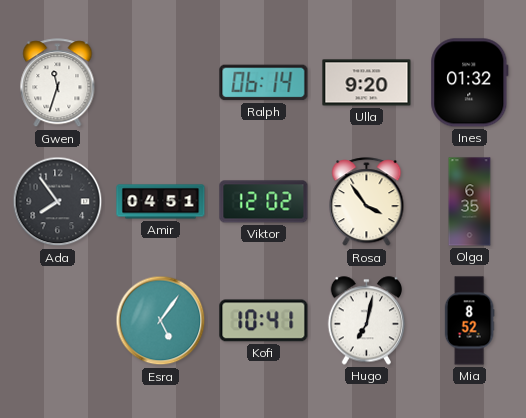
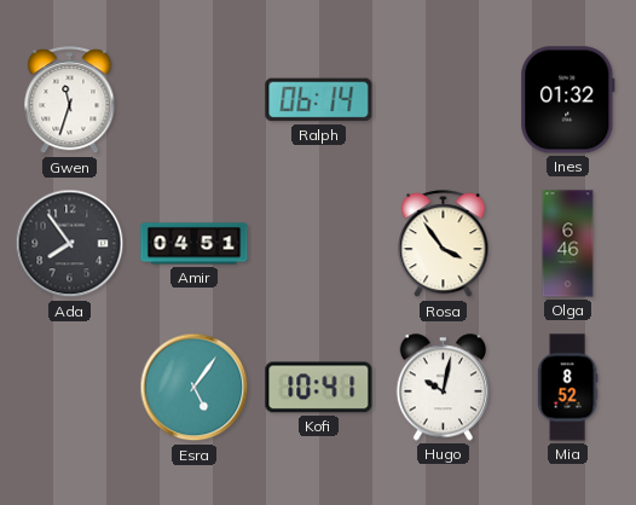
Ulla: 9:20 -> none (367, 83)
Viktor: 12:02 -> none (264, 202)
Olga: 6:35 -> 6:46 (568, 244)
Hugo: 7:02 -> 10:02 (444, 388)
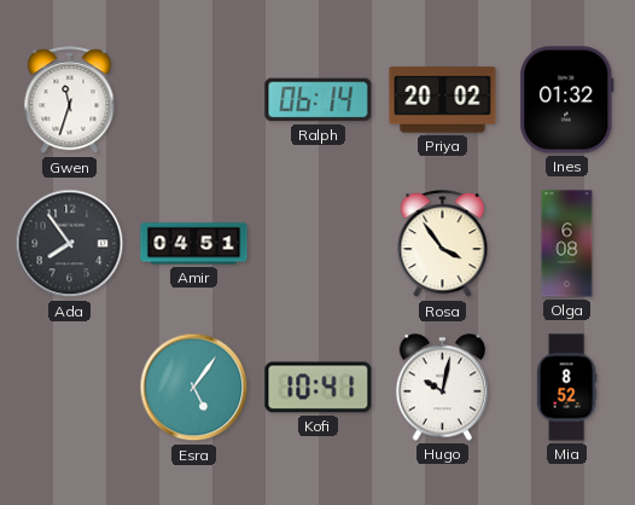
Priya: none -> 20:02 (443, 100)
Olga: 6:46 -> 6:08 (567, 244)
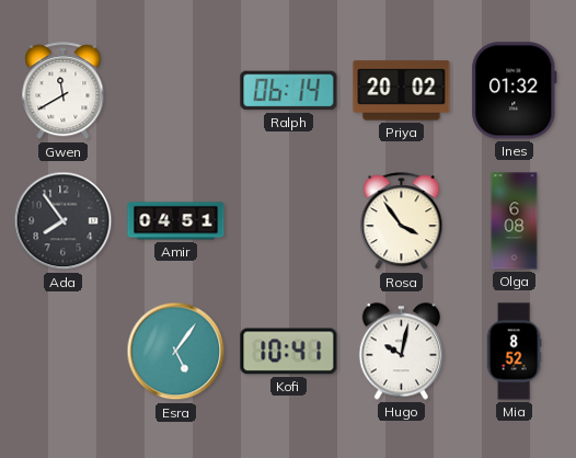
Gwen: 11:33 -> 11:40 (64, 91)
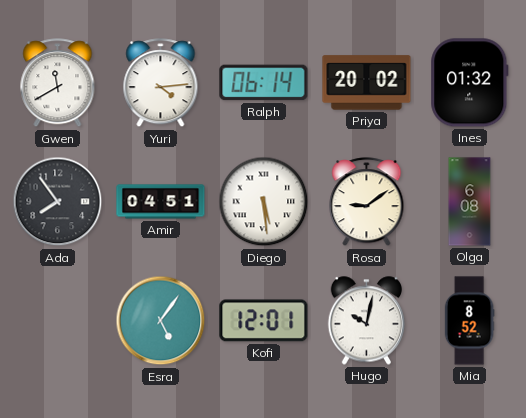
Yuri: none -> 4:14 (161, 83)
Diego: none -> 5:29 (264, 202)
Rosa: 3:54 -> 9:09 (367, 202)
Kofi: 10:41 -> 12:01 (264, 321)
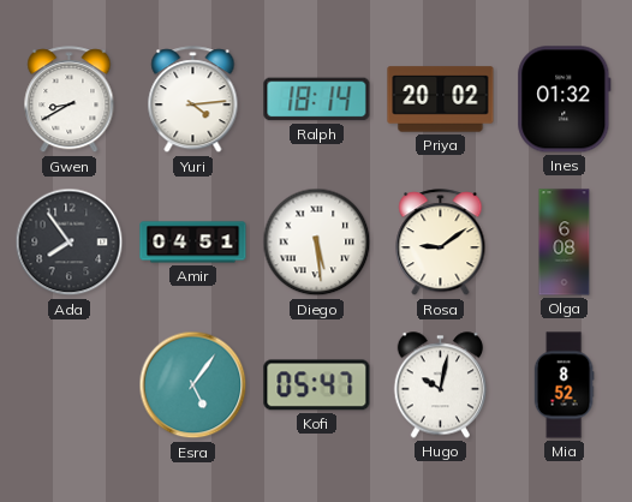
Gwen: 11:40 -> 8:40 (70, 100)
Ralph: 06:14 -> 18:14 (317, 100)
Kofi: 12:01 -> 05:47 (317, 386)
